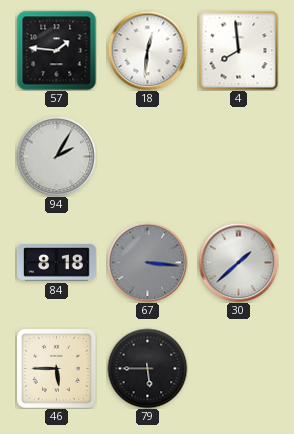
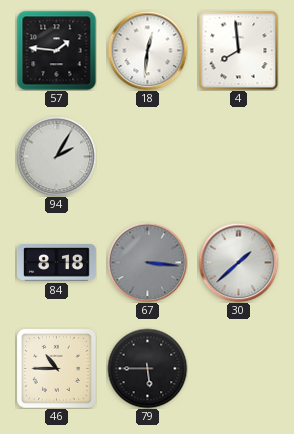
46: 5:45 -> 10:45 (56, 368)
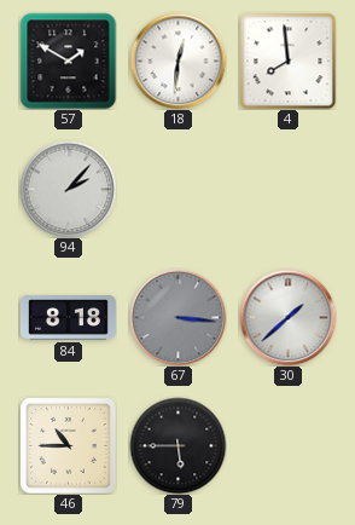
57: 1:46 -> 1:50 (68, 60)
94: 2:05 -> 2:07 (68, 189)
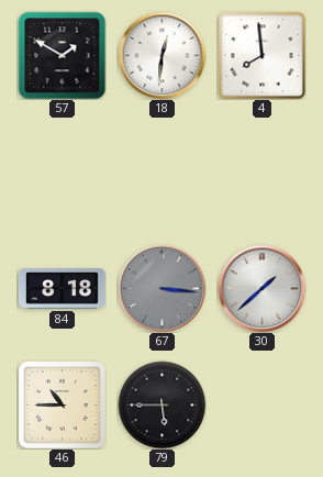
94: 2:07 -> none (68, 189)
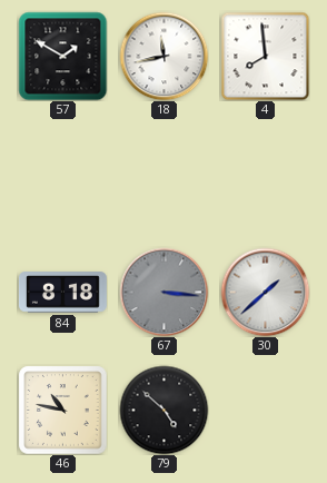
18: 12:31 -> 11:43 (163, 56)
46: 10:45 -> 10:47 (62, 410)
79: 5:45 -> 4:52 (163, 410)
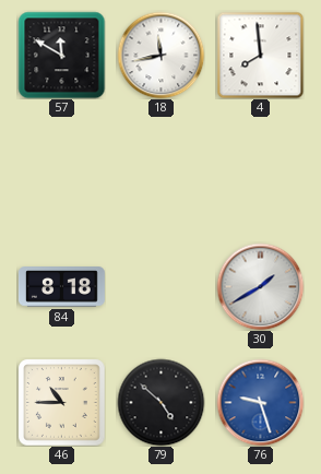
57: 1:50 -> 11:50 (61, 55)
67: 3:16 -> none (163, 292)
30: 1:38 -> 1:40 (260, 286)
46: 10:47 -> 10:45 (61, 402)
76: none -> 9:27 (260, 402)
